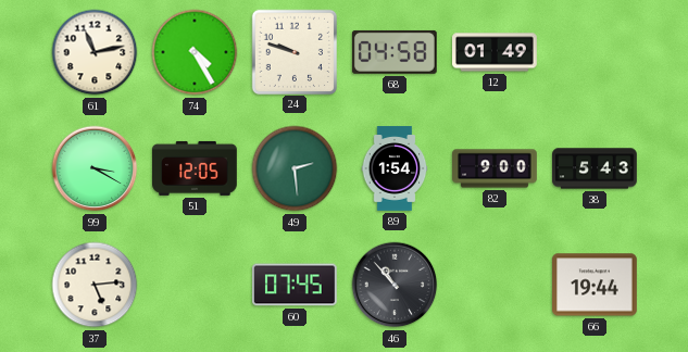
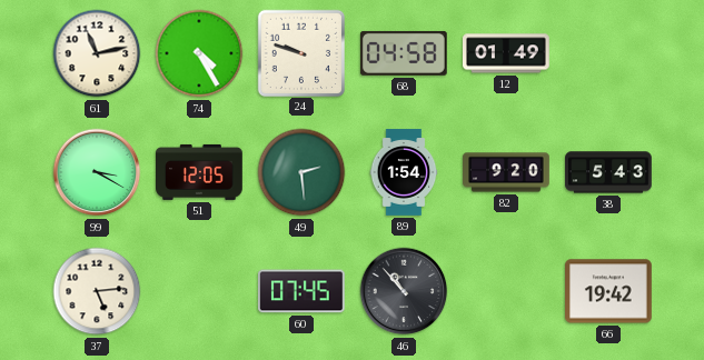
82: 9:00 -> 9:20 (506, 172)
66: 19:44 -> 19:42 (609, 291)
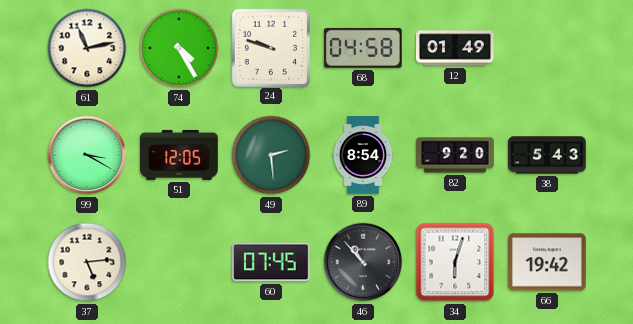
89: 1:54 -> 8:54 (363, 155)
34: none -> 6:03 (455, 262)
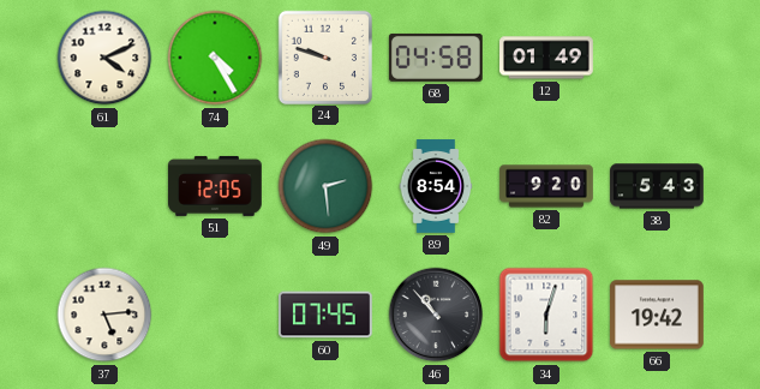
61: 11:13 -> 4:11 (104, 58)
99: 3:20 -> none (87, 155)
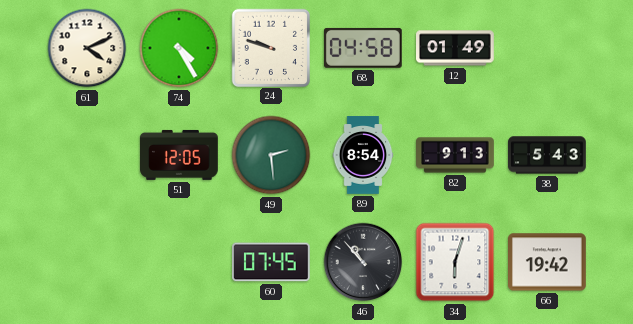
82: 9:20 -> 9:13 (455, 155)
37: 5:14 -> none (104, 315)
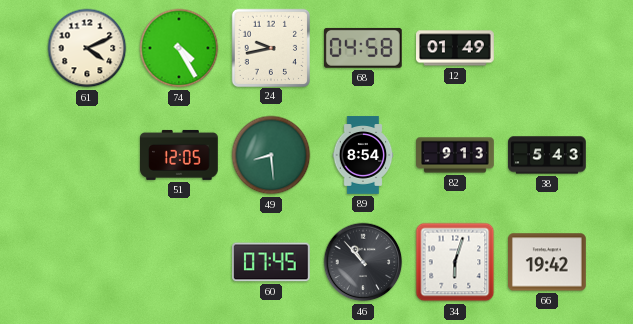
24: 9:48 -> 9:43 (270, 47)
49: 2:29 -> 8:29 (271, 155)
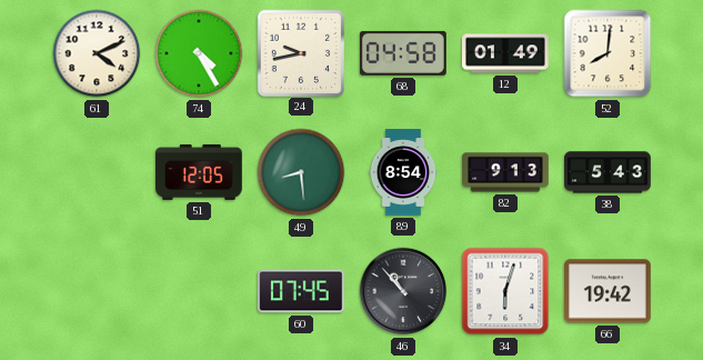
52: none -> 8:01 (607, 53)
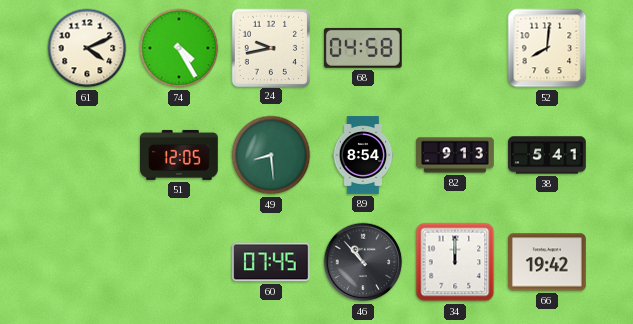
12: 01:49 -> none (506, 53)
38: 5:43 -> 5:41 (547, 155)
34: 6:03 -> 12:00 (455, 262)
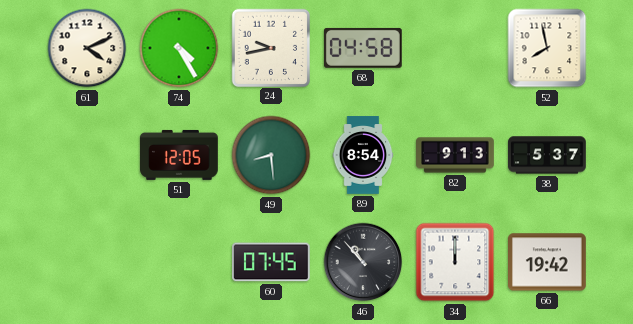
52: 8:01 -> 7:58 (547, 48)
38: 5:41 -> 5:37 (547, 155)
